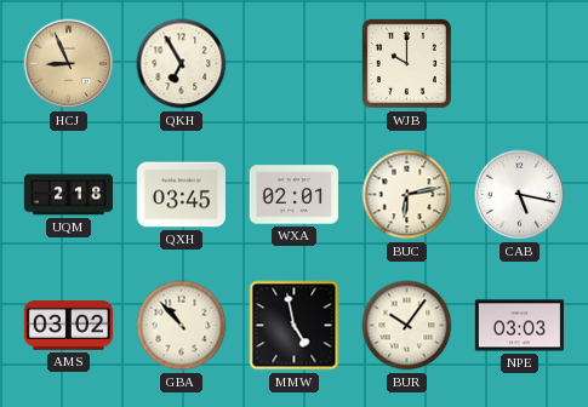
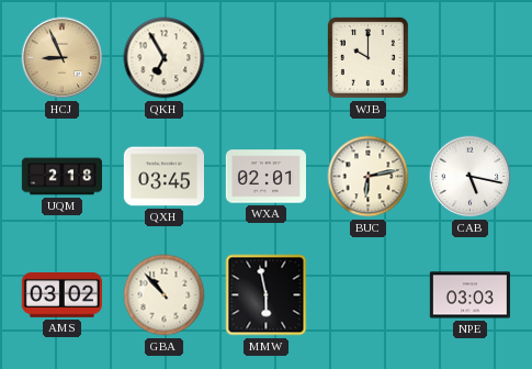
MMW: 4:58 -> 5:58 (267, 295)
BUR: 10:06 -> none (407, 326)
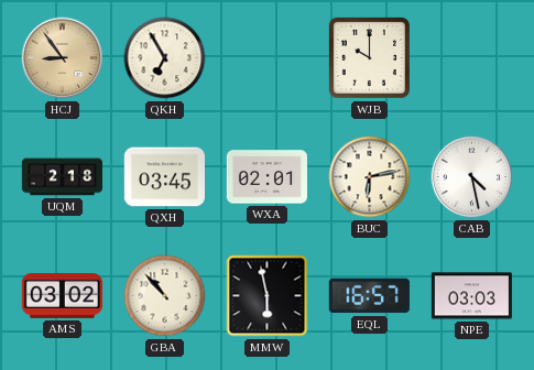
HCJ: 8:56 -> 8:54 (63, 58)
CAB: 5:17 -> 4:28 (472, 177)
EQL: none -> 16:57 (369, 296)
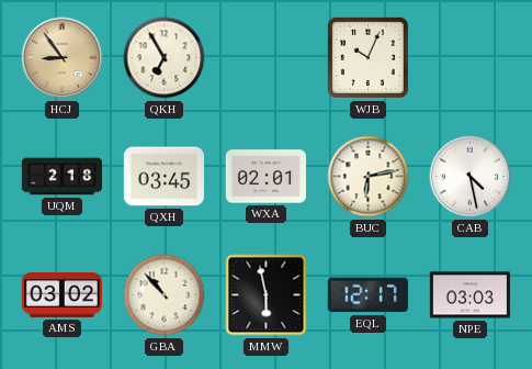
WJB: 10:00 -> 10:04 (367, 57)
EQL: 16:57 -> 12:17 (367, 295)
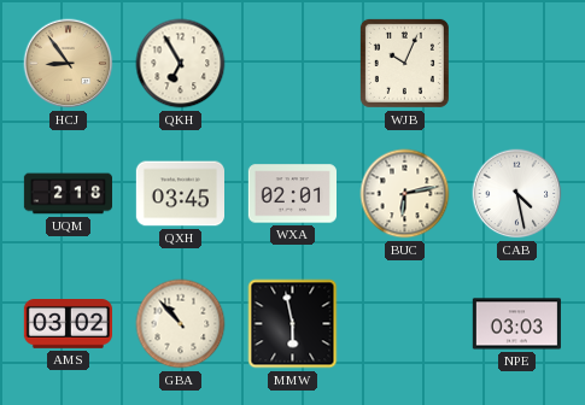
EQL: 12:17 -> none (367, 295)
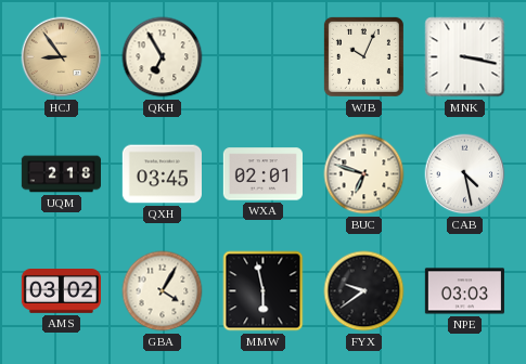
MNK: none -> 3:17 (465, 57)
BUC: 6:13 -> 6:48 (364, 174)
GBA: 10:53 -> 4:05 (163, 291)
FYX: none -> 9:39 (364, 291)
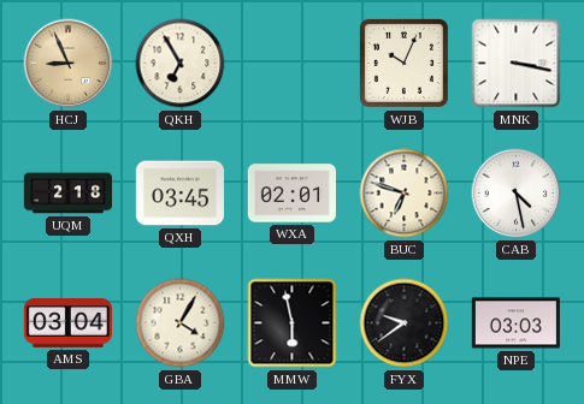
HCJ: 8:54 -> 8:56 (69, 64)
AMS: 03:02 -> 03:04 (67, 323)
